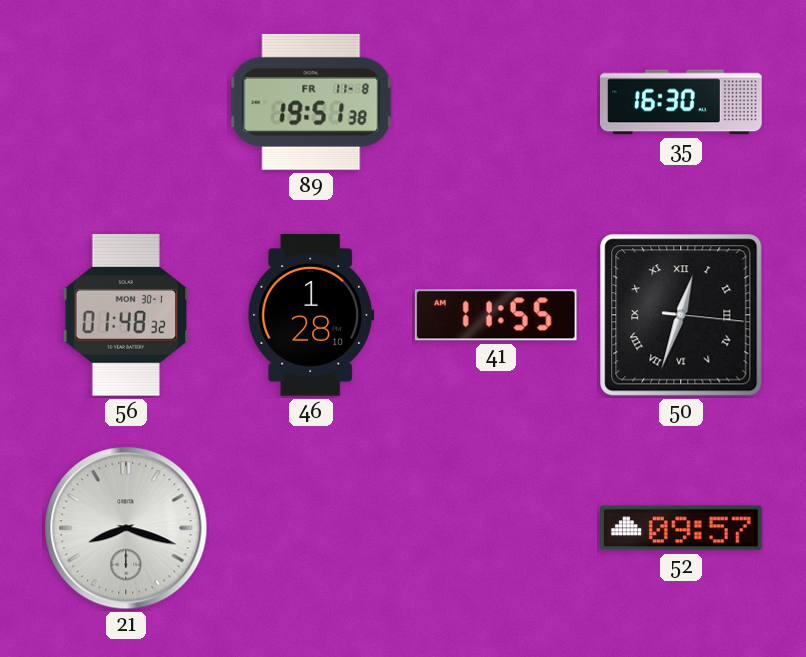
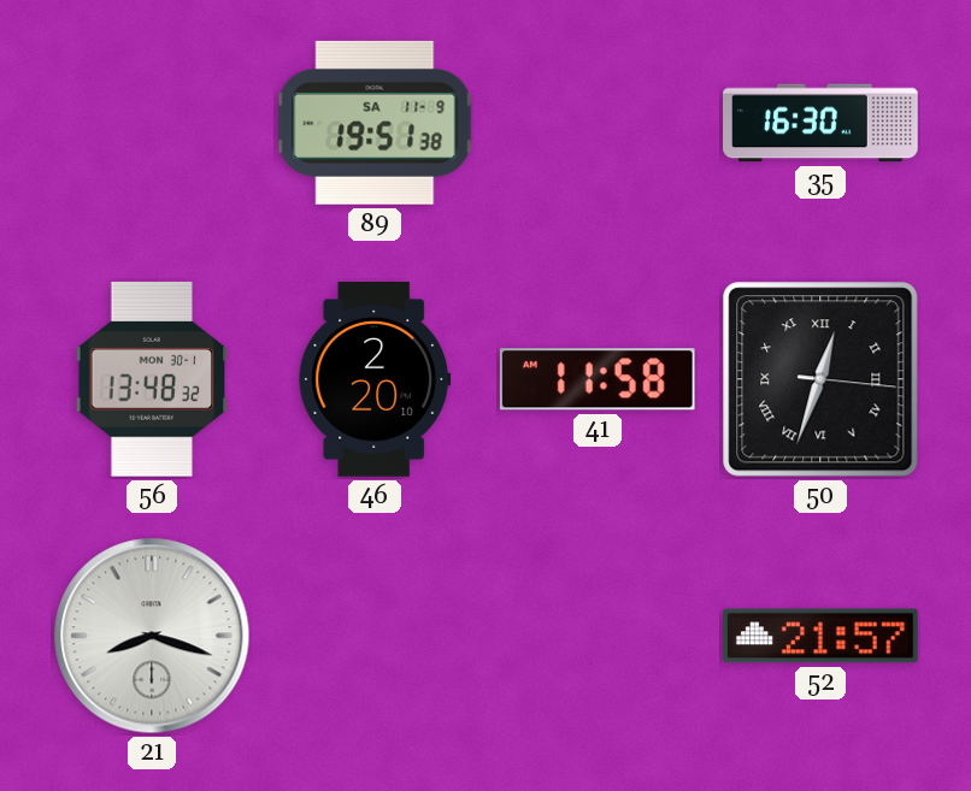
89 date: FR 11-8 -> SA 11-9 (375, 123)
56: 01:48 -> 13:48 (152, 379)
46: 1:28 -> 2:20 (375, 379)
41: 11:55 -> 11:58 (598, 379)
52: 09:57 -> 21:57 (822, 636)
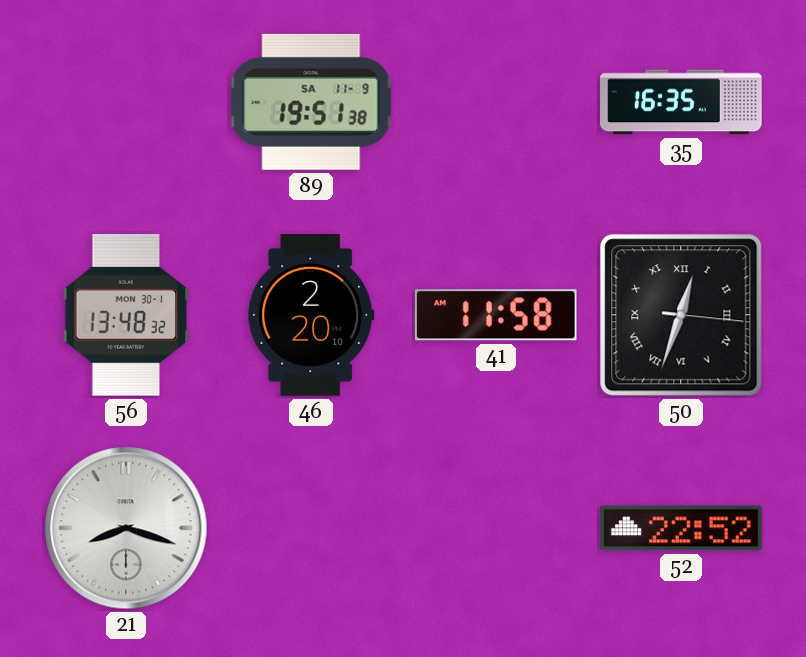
35: 16:30 -> 16:35 (681, 102)
52: 21:57 -> 22:52 (682, 528)
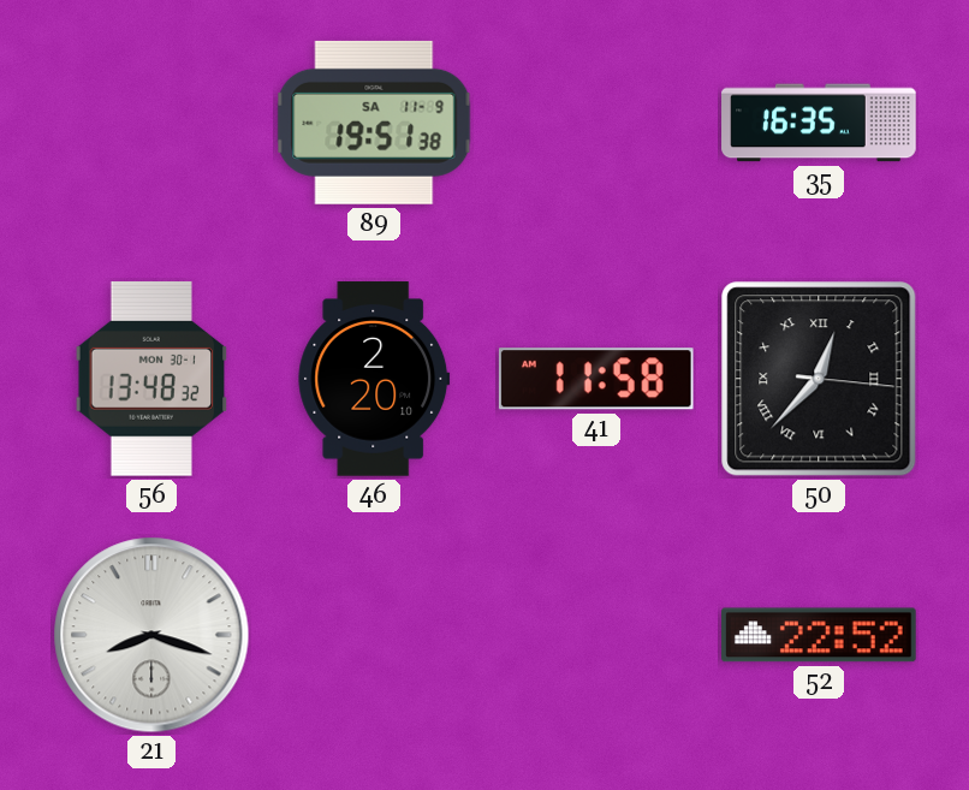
50: 12:33 -> 12:37 (819, 379)
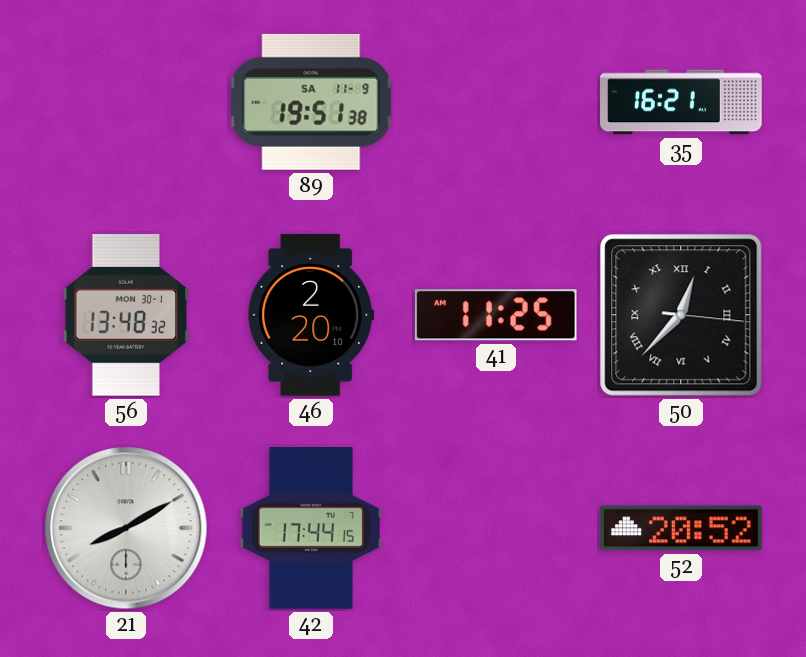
35: 16:35 -> 16:21 (681, 102)
41: 11:58 -> 11:25 (496, 315)
21: 8:18 -> 8:10 (126, 528)
42: none -> 17:44 (311, 529)
52: 22:52 -> 20:52 (682, 528)
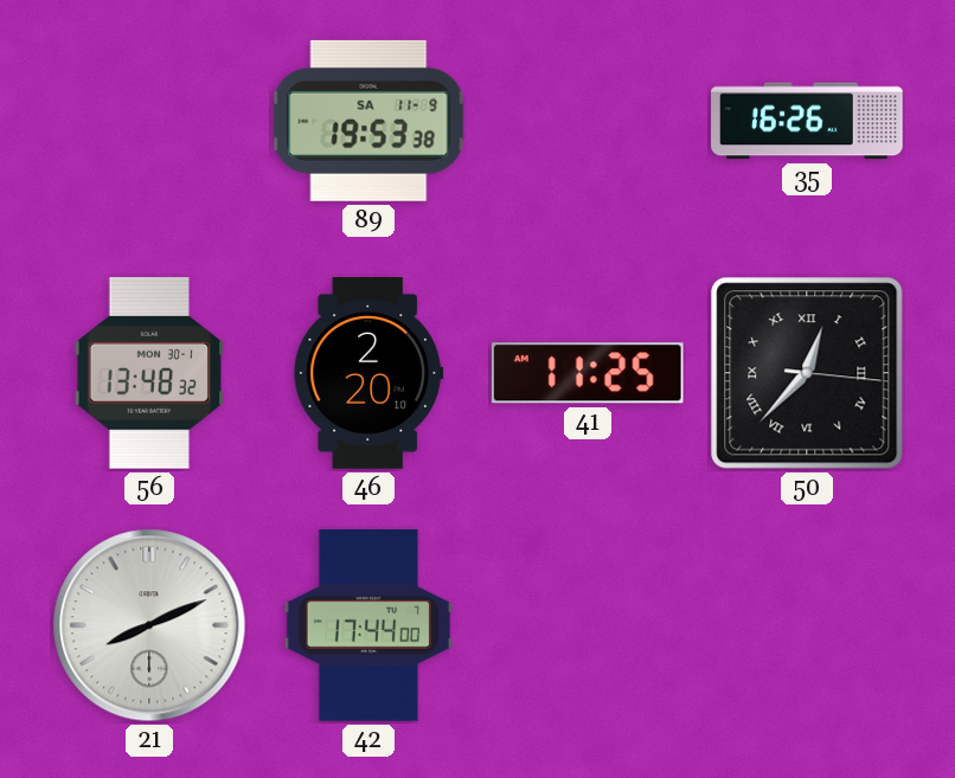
89: 19:51 -> 19:53 (368, 121)
35: 16:21 -> 16:26 (807, 121)
21: 8:10 -> 8:11 (149, 625)
42: 17:44:15 -> 17:44:00 (368, 626)
52: 20:52 -> none (682, 528)
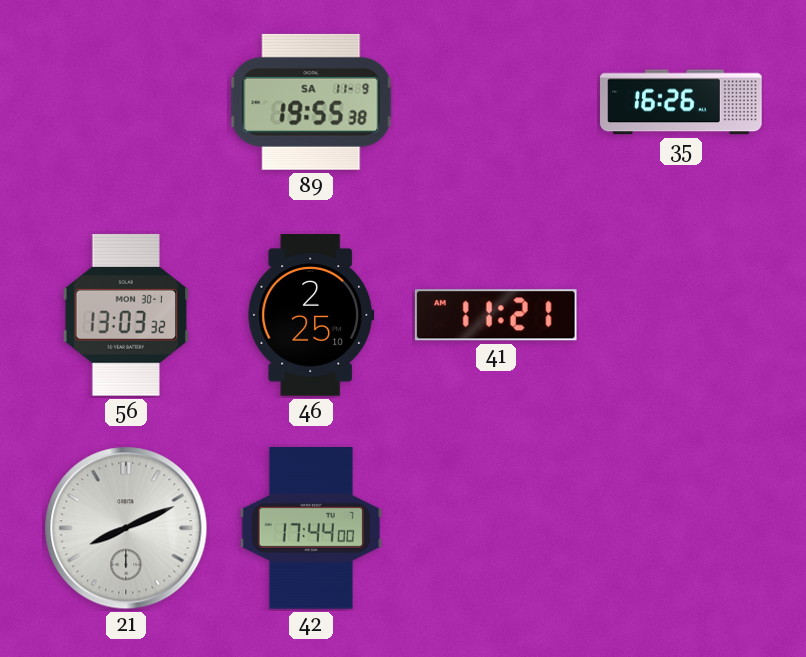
89: 19:53 -> 19:55 (311, 102)
56: 13:48 -> 13:03 (126, 315)
46: 2:20 -> 2:25 (311, 315)
41: 11:25 -> 11:21 (496, 315)
50: 12:37 -> none (807, 373)
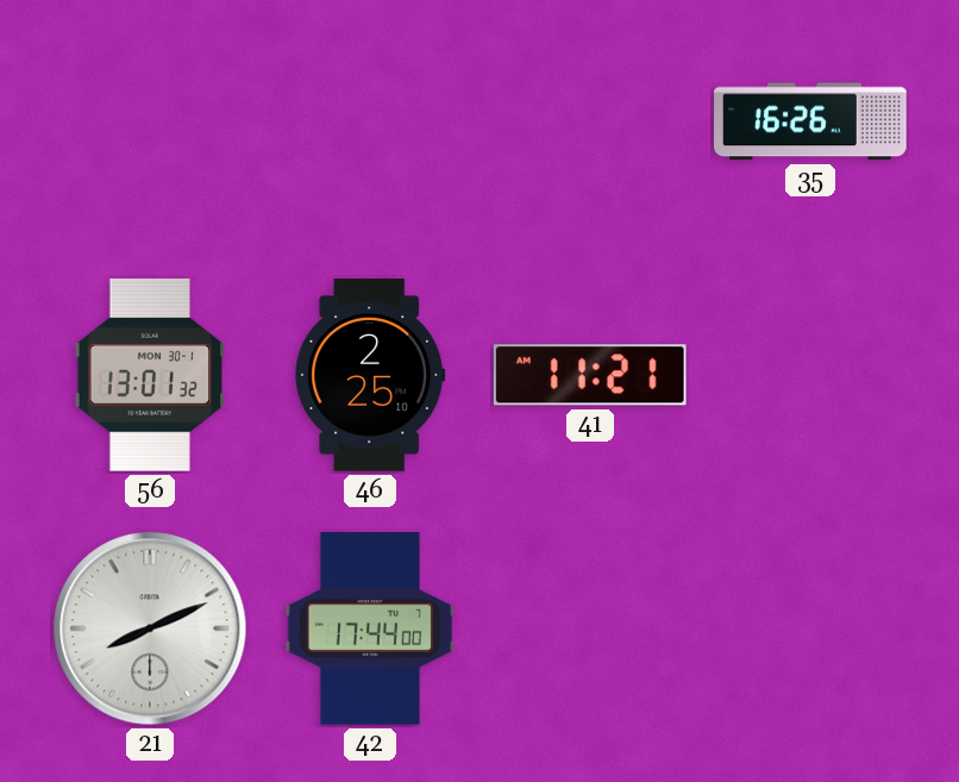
89: 19:55 -> none (311, 102)
56: 13:03 -> 13:01 (150, 375)
